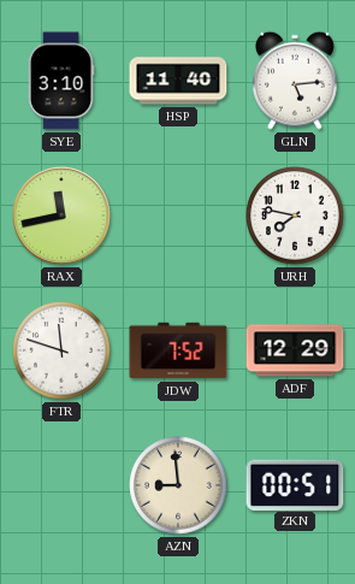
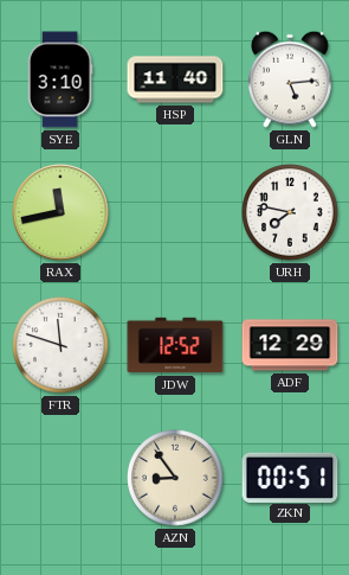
JDW: 7:52 -> 12:52 (175, 345)
AZN: 8:59 -> 8:54 (175, 478)
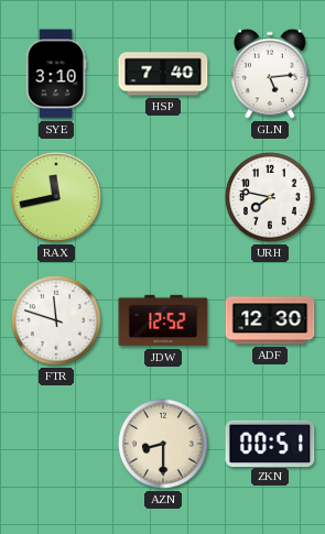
HSP: 11:40 -> 7:40 (163, 74)
ADF: 12:29 -> 12:30 (270, 320)
AZN: 8:54 -> 8:30 (163, 444)
